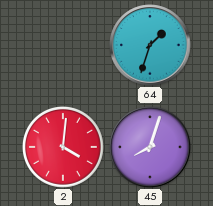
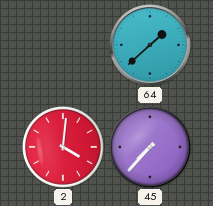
64: 1:33 -> 1:38 (150, 45)
45: 8:03 -> 7:37 (150, 147)
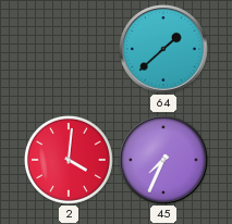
45: 7:37 -> 7:34 (163, 160)
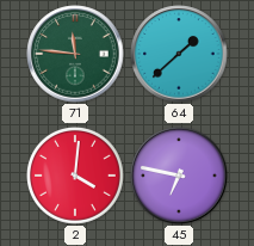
71: none -> 11:46 (75, 54)
45: 7:34 -> 6:47 (179, 176)
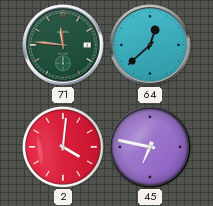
64: 1:38 -> 12:38 (150, 45)
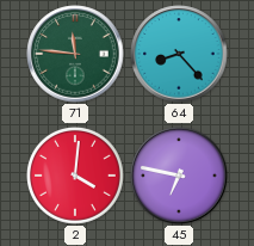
64: 12:38 -> 8:23 (179, 54)
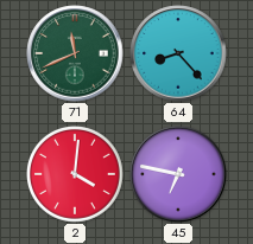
71: 11:46 -> 11:41 (75, 53)
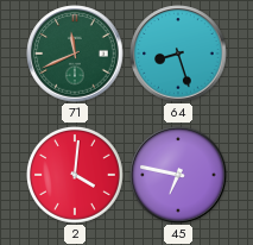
64: 8:23 -> 8:27 (178, 54)
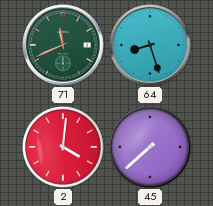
45: 6:47 -> 7:38 (150, 147)
